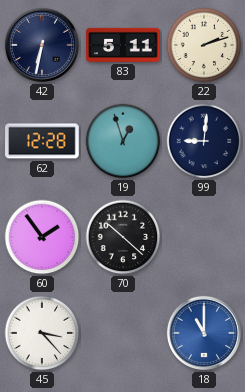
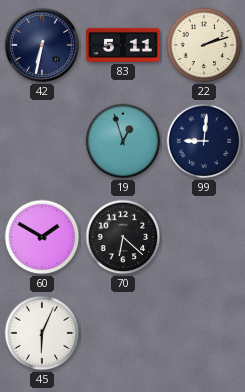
62: 12:28 -> none (42, 141)
60: 1:54 -> 1:50 (42, 237)
70: 10:22 -> 6:22 (123, 237)
45: 3:23 -> 6:04 (42, 333)
18: 11:00 -> none (204, 333)
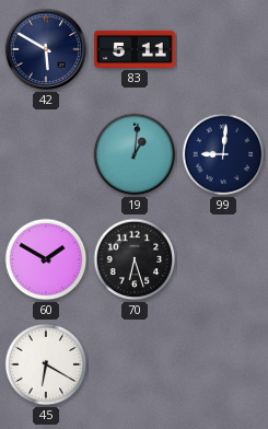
42: 6:32 -> 5:50 (46, 49)
22: 2:12 -> none (204, 45)
19: 12:57 -> 1:01 (135, 154)
70: 6:22 -> 6:27 (135, 259)
45: 6:04 -> 6:20 (46, 364)
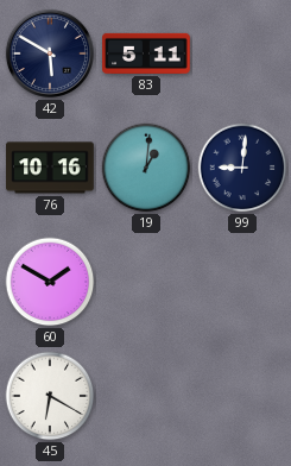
76: none -> 10:16 (50, 168)
70: 6:27 -> none (135, 259)
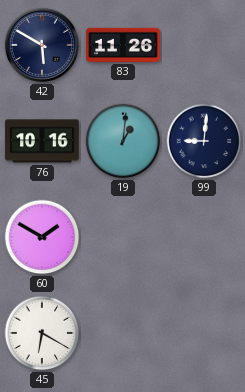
83: 5:11 -> 11:26 (123, 45)
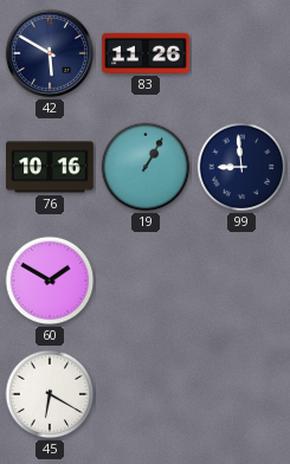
19: 1:01 -> 1:05 (146, 167)
99: 9:01 -> 8:59 (241, 167)
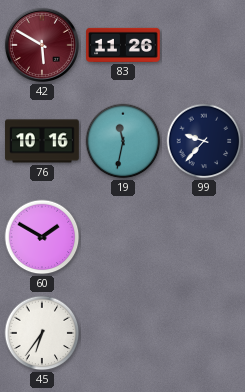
42 dial: navy -> burgundy (42, 45)
19: 1:05 -> 11:32 (123, 141)
99: 8:59 -> 9:37 (204, 141)
45: 6:20 -> 6:36 (42, 333)
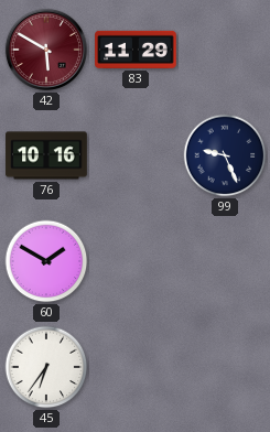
83: 11:26 -> 11:29 (136, 50)
19: 11:32 -> none (123, 141)
99: 9:37 -> 9:26 (225, 155)
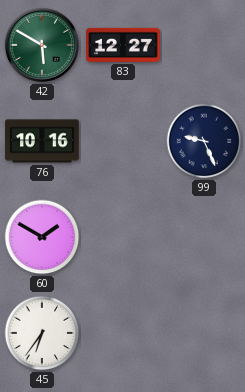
42 dial: burgundy -> green (42, 45)
83: 11:29 -> 12:27 (123, 45)
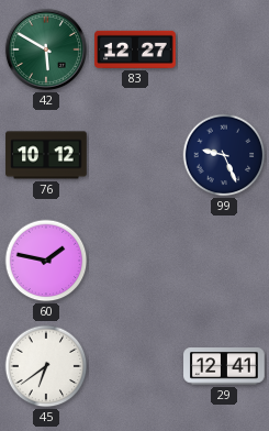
76: 10:16 -> 10:12 (46, 155)
60: 1:50 -> 1:47 (46, 261)
45: 6:36 -> 6:39 (46, 366)
29: none -> 12:41 (224, 366)
